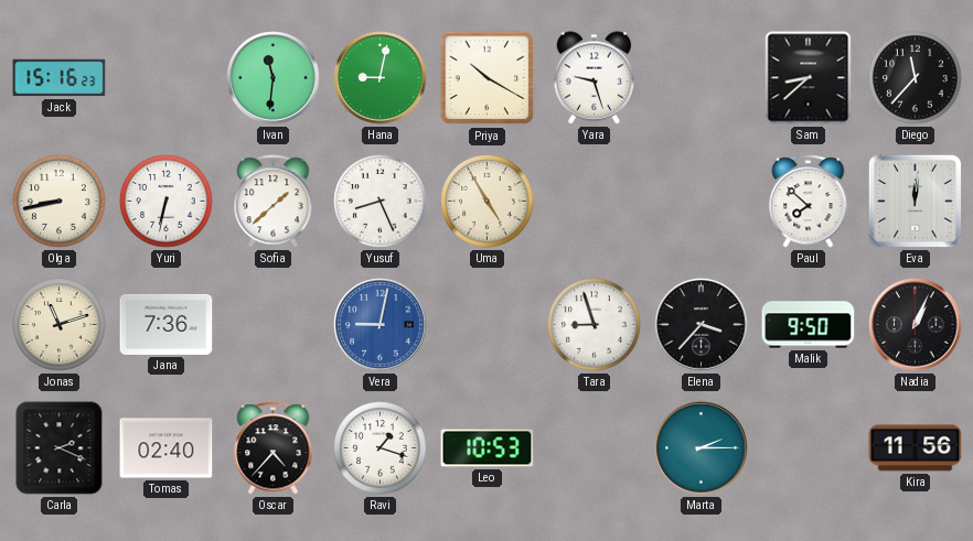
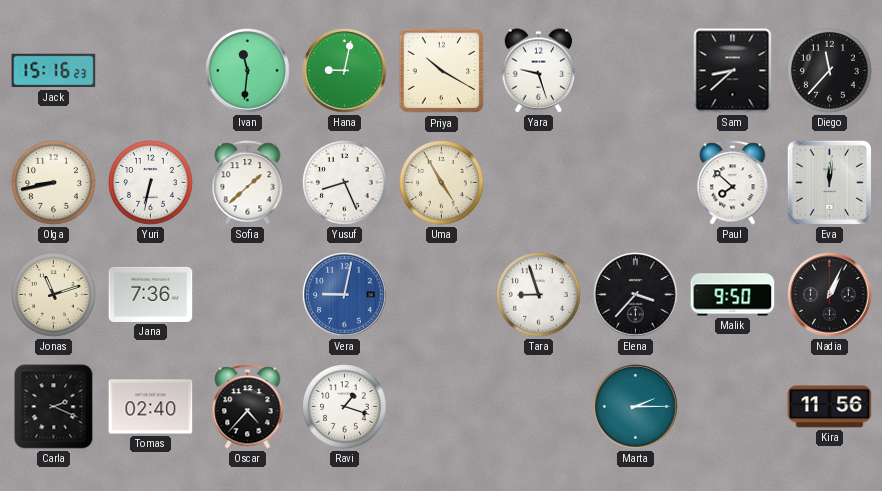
Leo: 10:53 -> none (488, 448)
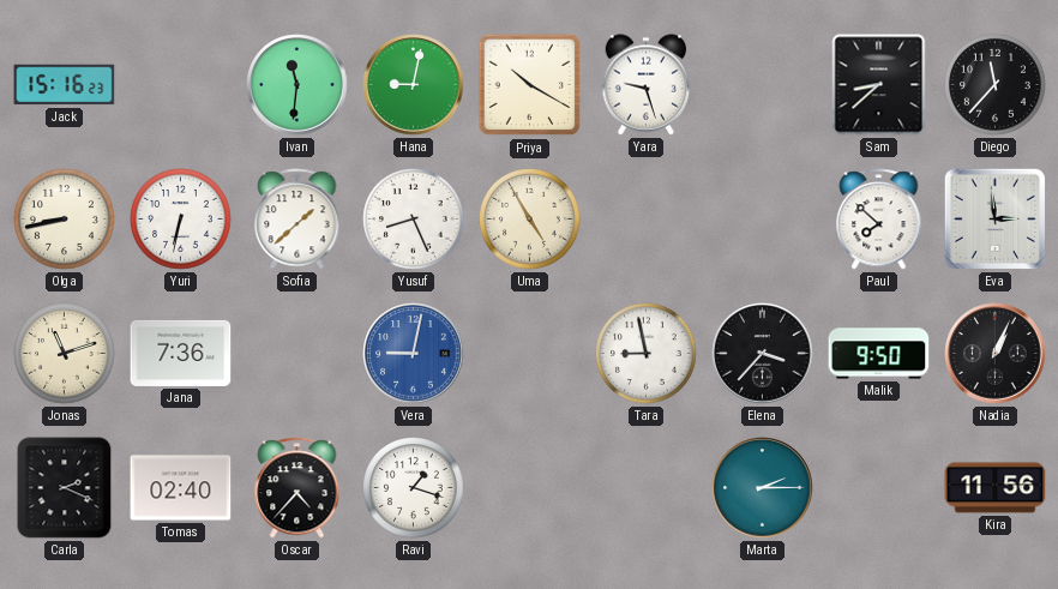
Eva: 12:01 -> 2:59 (994, 218)
Tara: 8:57 -> 8:58 (647, 354)
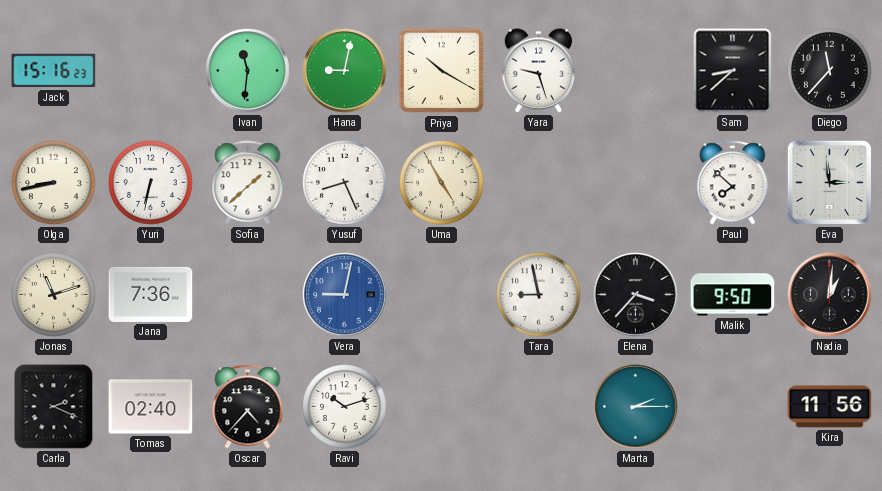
Nadia: 1:04 -> 1:01 (830, 295)
Ravi: 1:18 -> 10:12 (345, 407)
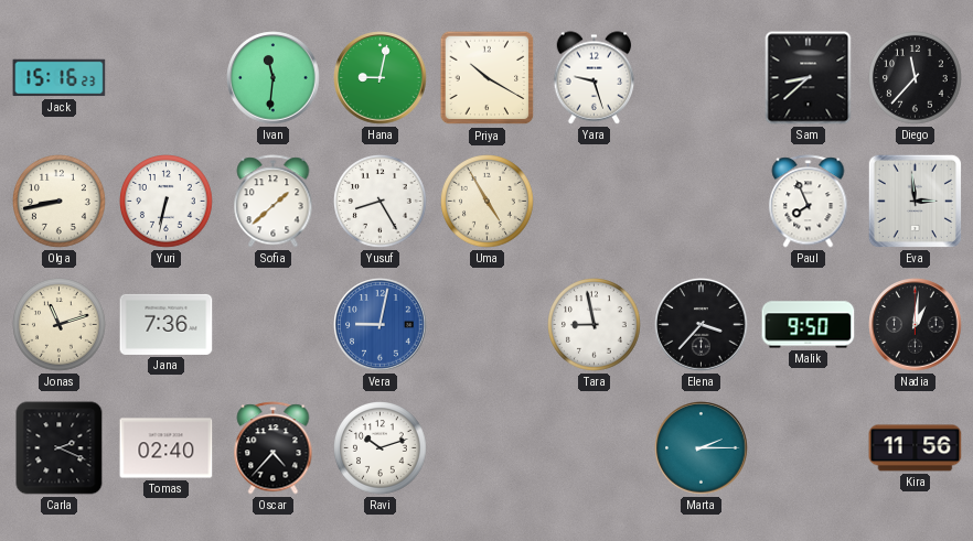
Yusuf: 8:26 -> 8:25 (381, 202)
Paul: 7:52 -> 7:56 (809, 202)
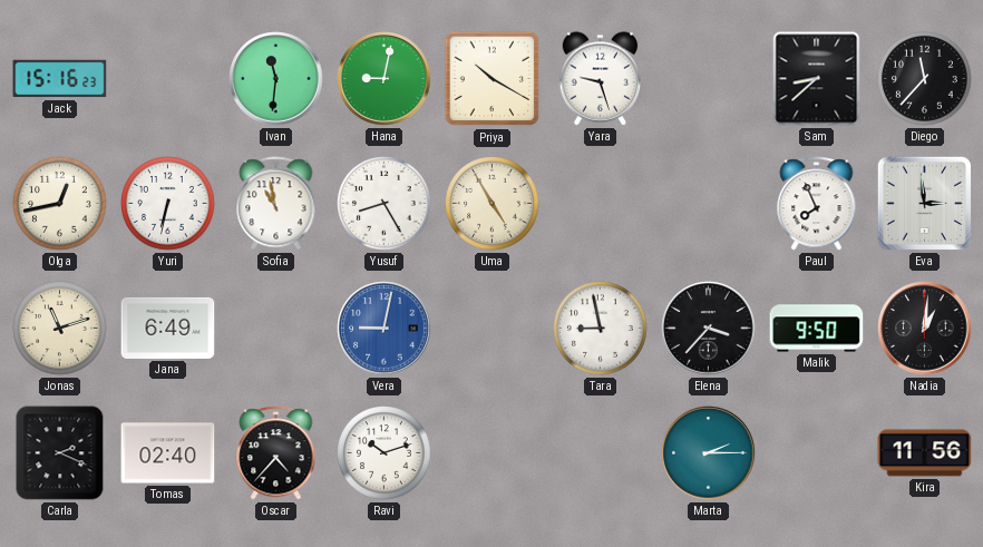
Olga: 8:43 -> 12:43 (60, 204)
Sofia: 1:38 -> 10:58 (276, 204)
Jana: 7:36 -> 6:49 (168, 328)
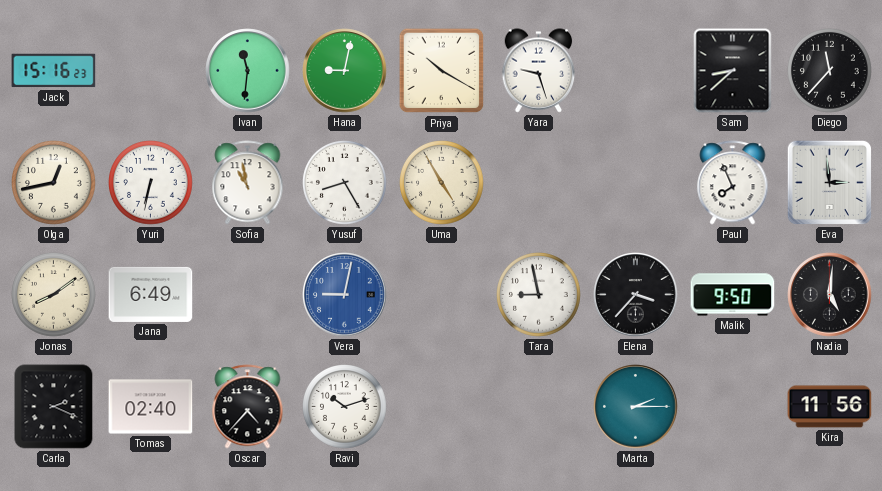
Jonas: 11:12 -> 8:09 (54, 295)
Nadia: 1:01 -> 5:01 (830, 295)
